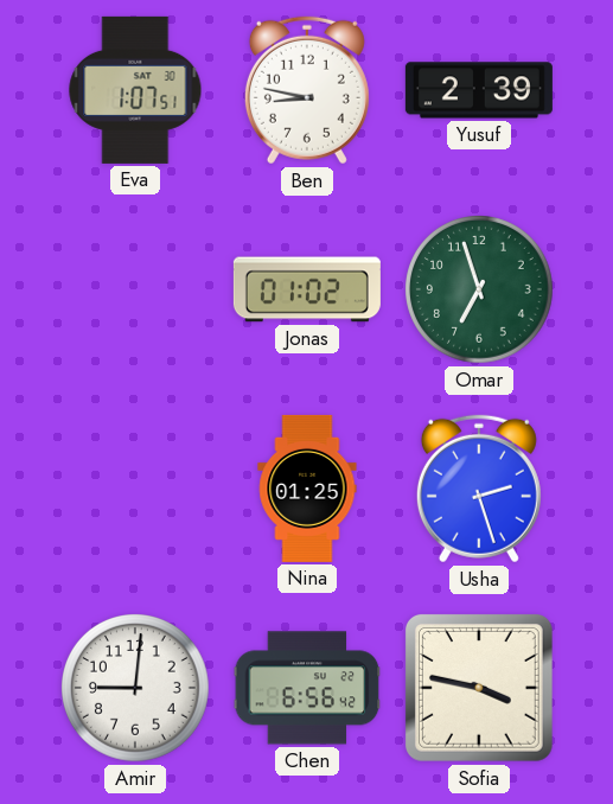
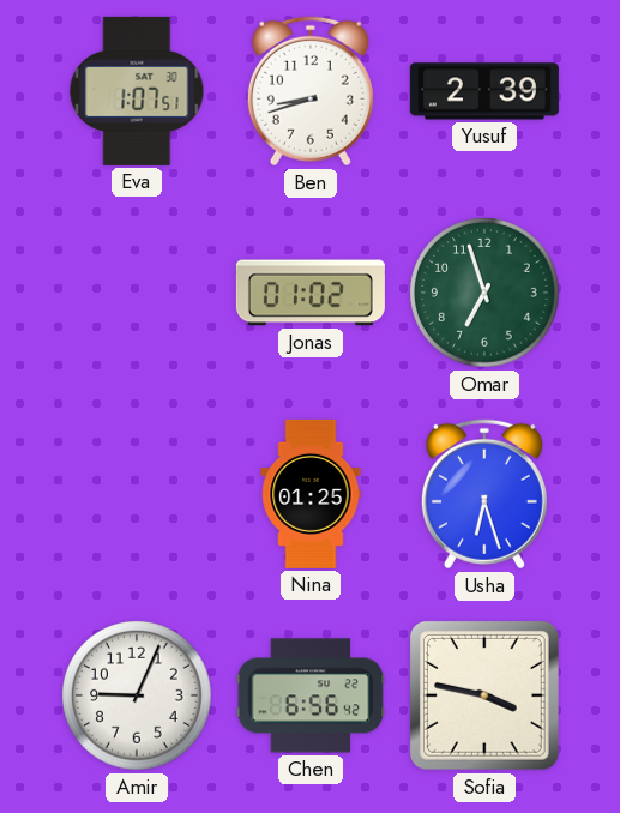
Ben: 8:47 -> 8:42 (311, 91)
Usha: 2:27 -> 6:27 (484, 494)
Amir: 9:01 -> 9:04 (138, 697)
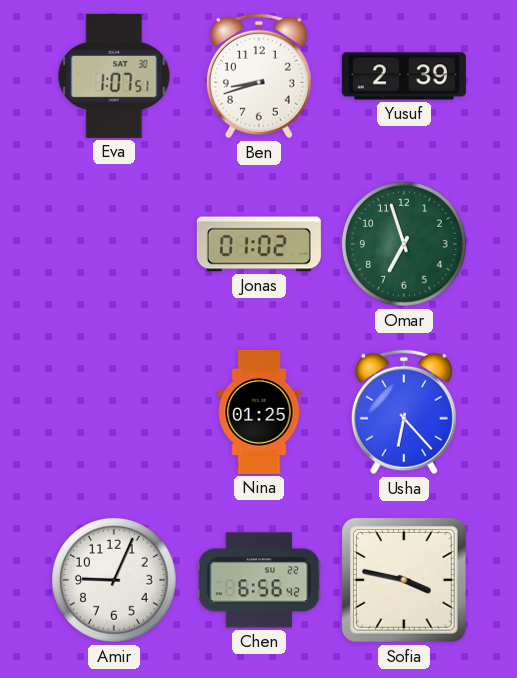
Usha: 6:27 -> 6:23 (404, 412)
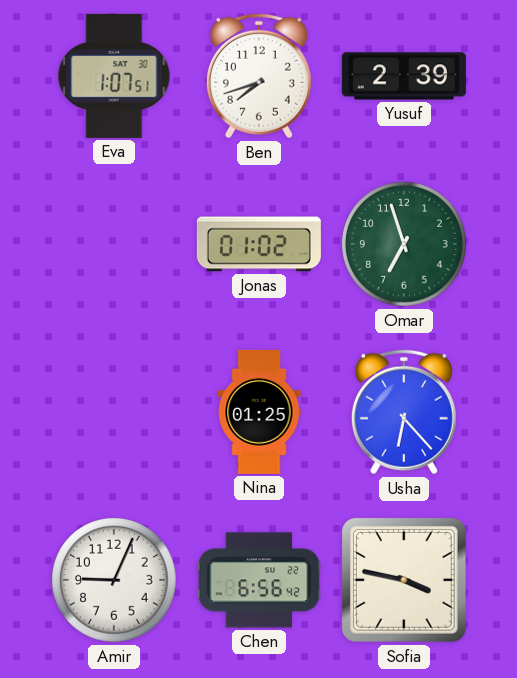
Ben: 8:42 -> 7:42 (259, 76)
